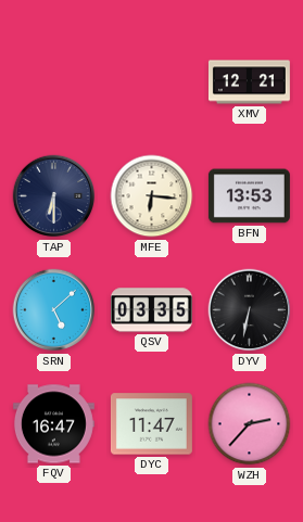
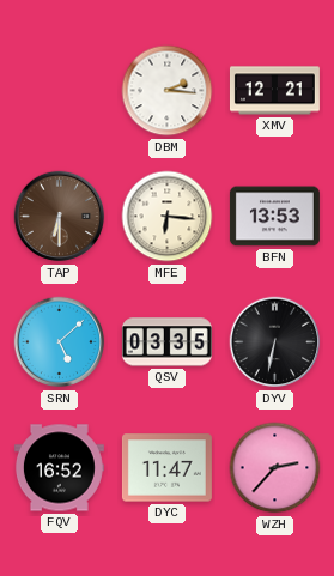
DBM: none -> 2:16 (168, 91)
TAP dial: navy -> brown (60, 217)
FQV: 16:47 -> 16:52 (59, 468)
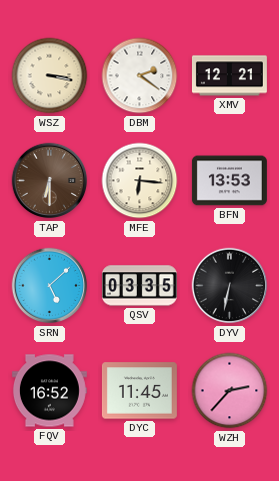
WSZ: none -> 3:17 (50, 76)
DBM: 2:16 -> 2:21 (140, 76)
DYC: 11:47 -> 11:45 (139, 391)
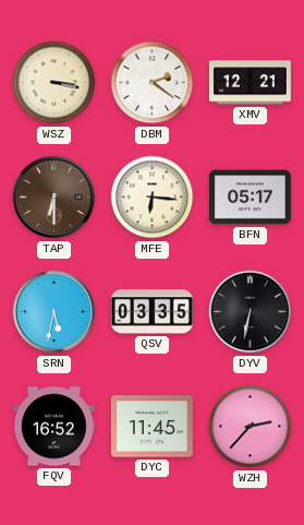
BFN: 13:53 -> 05:17 (250, 198)
SRN: 5:08 -> 5:32 (54, 312)
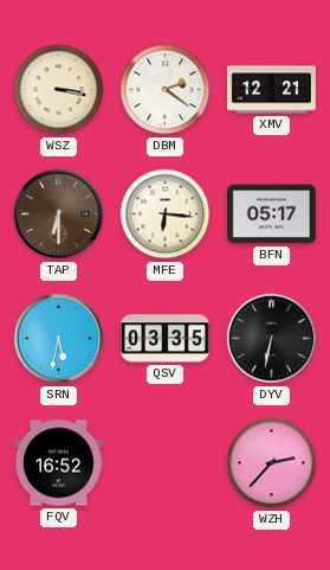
DYC: 11:45 -> none (151, 427)
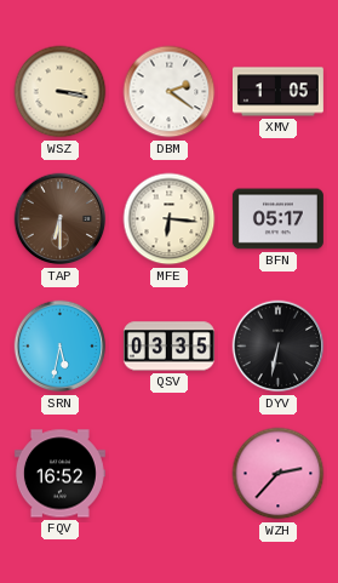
XMV: 12:21 -> 1:05 (277, 92)
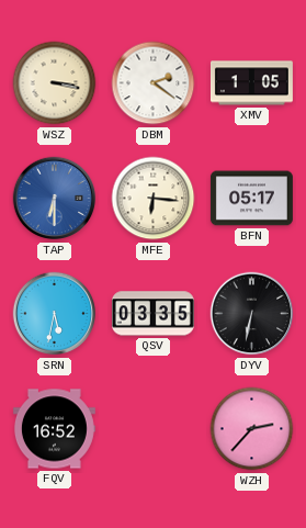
TAP dial: brown -> blue (55, 199)
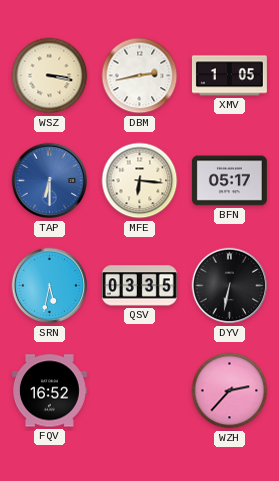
DBM: 2:21 -> 2:43 (140, 76)
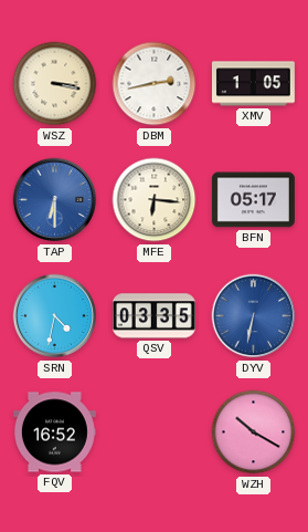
SRN: 5:32 -> 4:32 (55, 316)
DYV dial: black -> blue (254, 316)
WZH: 2:37 -> 10:20 (254, 432)
